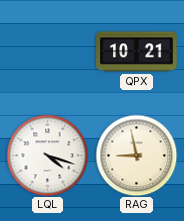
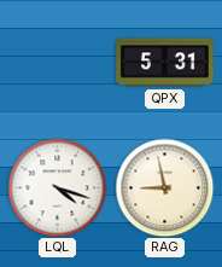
QPX: 10:21 -> 5:31 (165, 63)
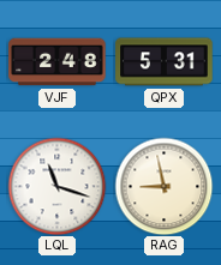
VJF: none -> 2:48 (58, 62)
LQL: 4:18 -> 11:18 (56, 186)
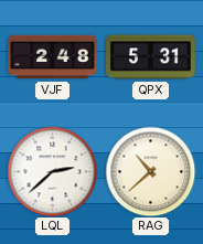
LQL: 11:18 -> 2:38 (52, 171)
RAG: 8:58 -> 10:38 (150, 171)
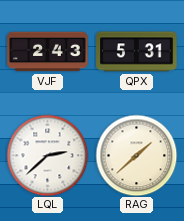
VJF: 2:48 -> 2:43 (48, 52)
RAG: 10:38 -> 1:38 (136, 155)
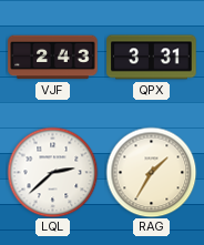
QPX: 5:31 -> 3:31 (152, 58)
RAG: 1:38 -> 1:35 (151, 172)
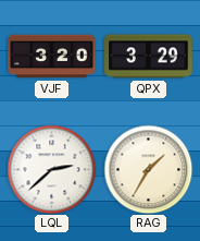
VJF: 2:43 -> 3:20 (52, 57)
QPX: 3:31 -> 3:29 (149, 57)
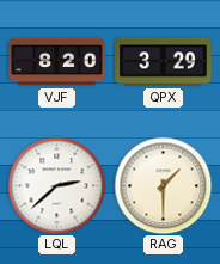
VJF: 3:20 -> 8:20 (57, 62)
RAG: 1:35 -> 1:30 (163, 185)
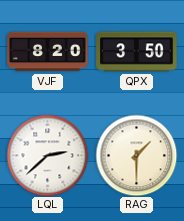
QPX: 3:29 -> 3:50 (137, 52)
